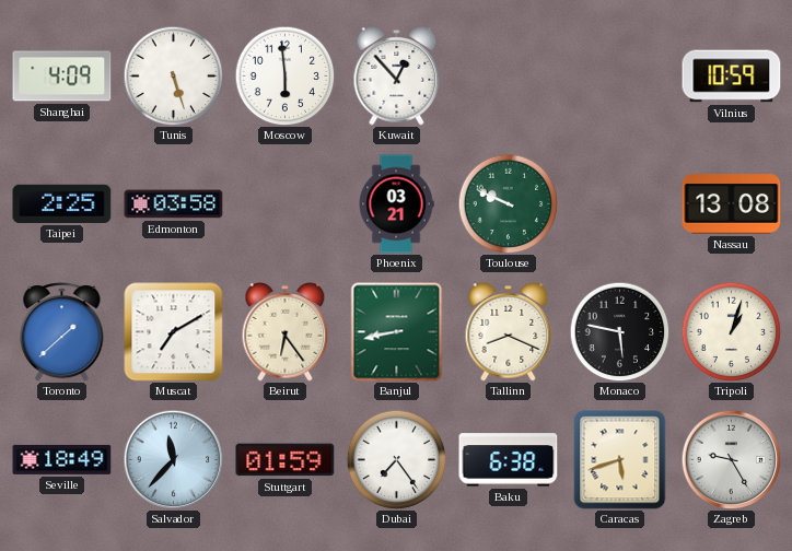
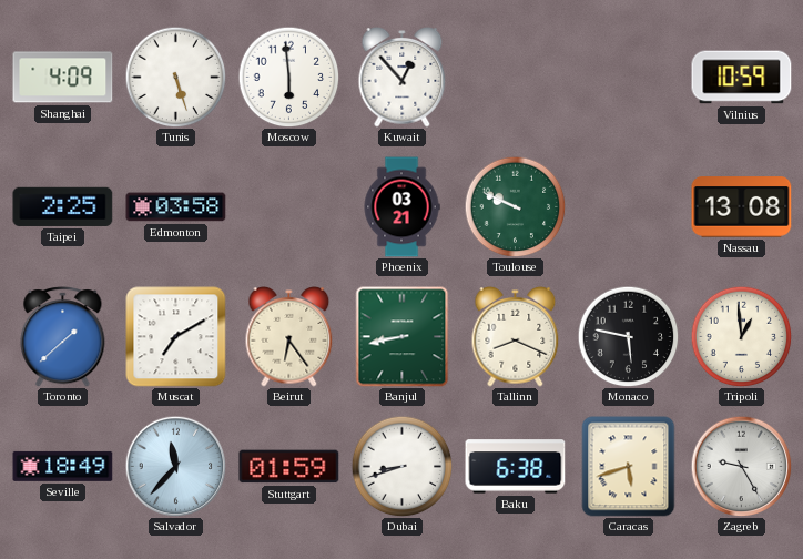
Tripoli: 1:03 -> 12:59 (741, 336)
Dubai: 7:24 -> 8:42 (402, 466)
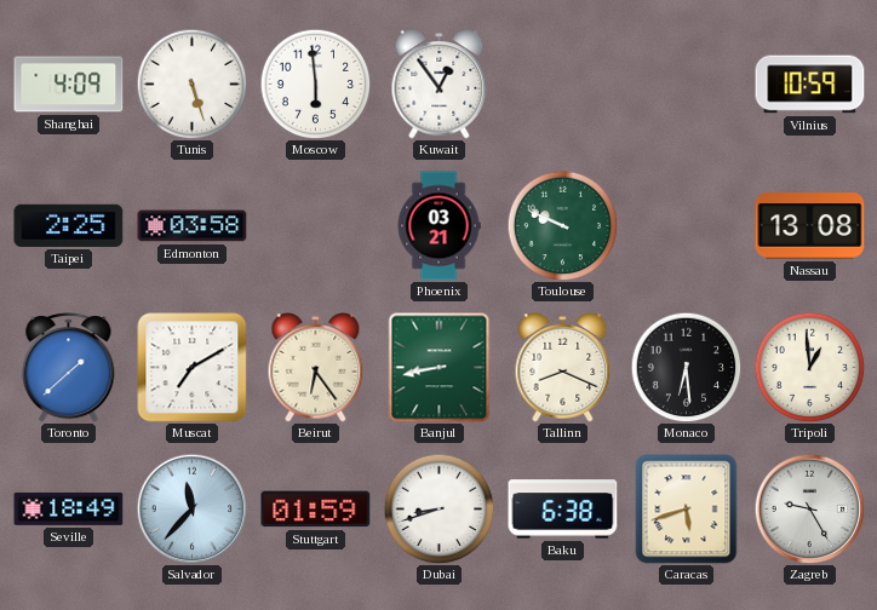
Kuwait: 12:53 -> 12:54 (440, 85)
Monaco: 5:47 -> 6:29 (686, 367)
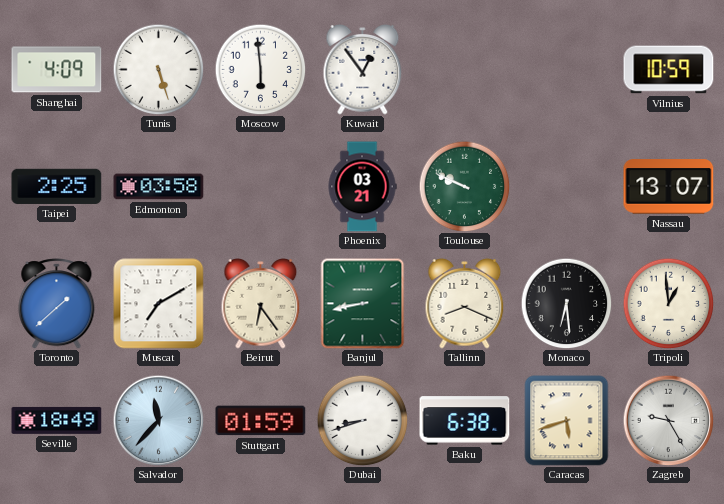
Nassau: 13:08 -> 13:07 (669, 187)
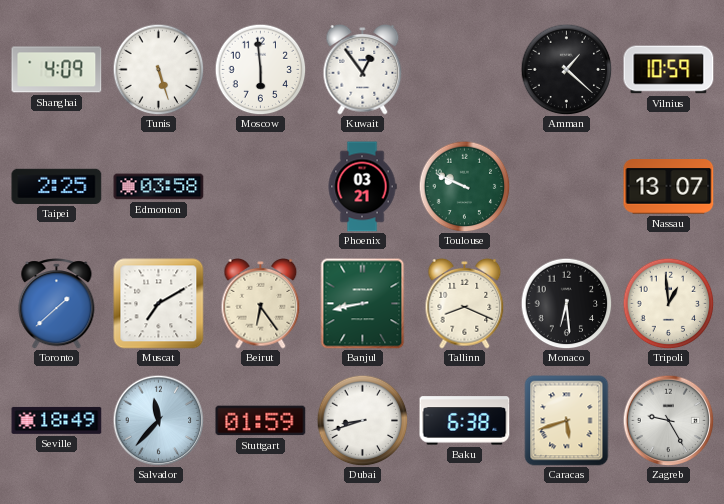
Amman: none -> 1:22 (566, 69)
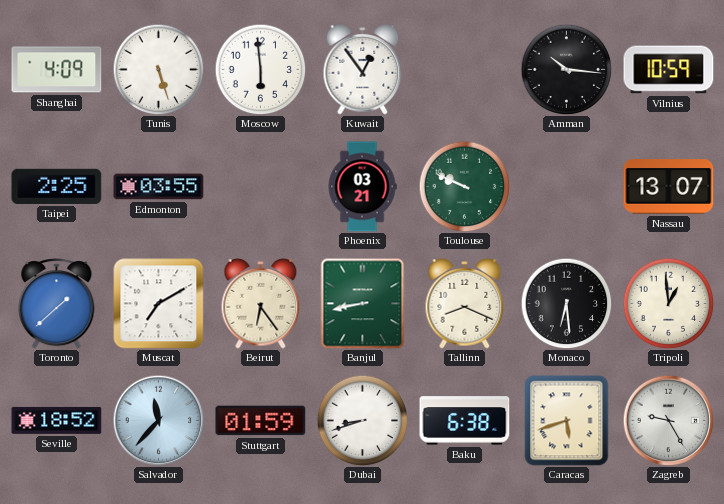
Amman: 1:22 -> 10:16 (566, 69)
Edmonton: 03:58 -> 03:55 (159, 187)
Seville: 18:49 -> 18:52 (57, 420)
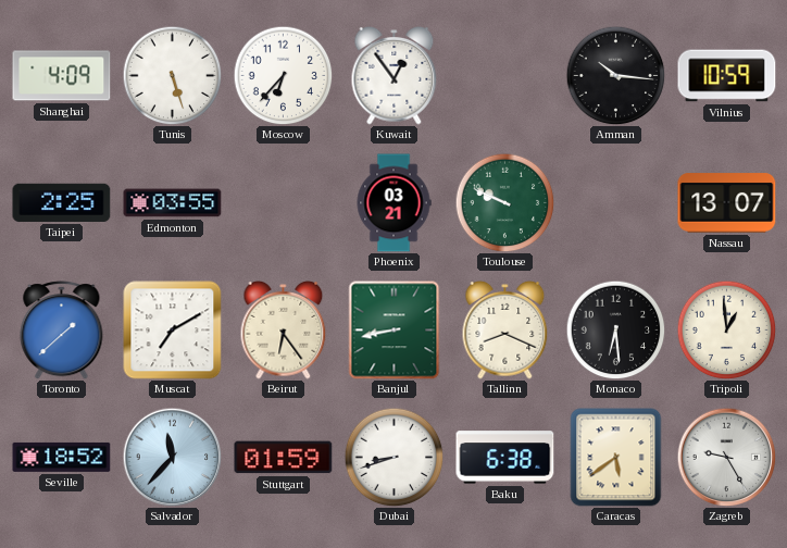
Moscow: 5:59 -> 6:37 (283, 75)
Caracas: 5:42 -> 5:39 (616, 458)
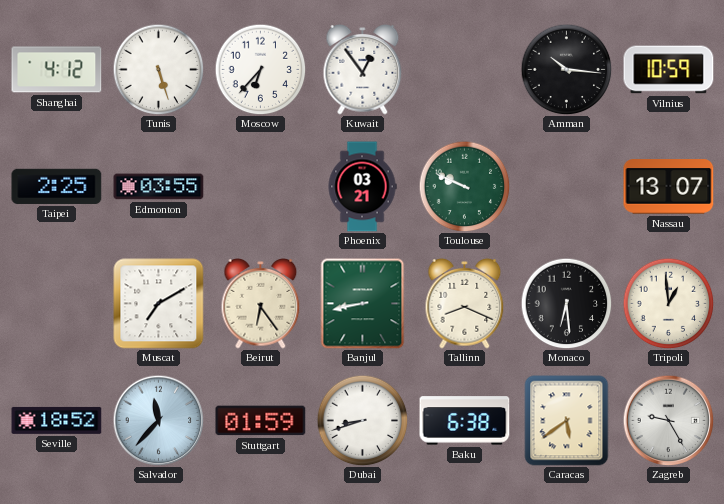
Shanghai: 4:09 -> 4:12 (57, 70)
Toronto: 1:38 -> none (62, 331)
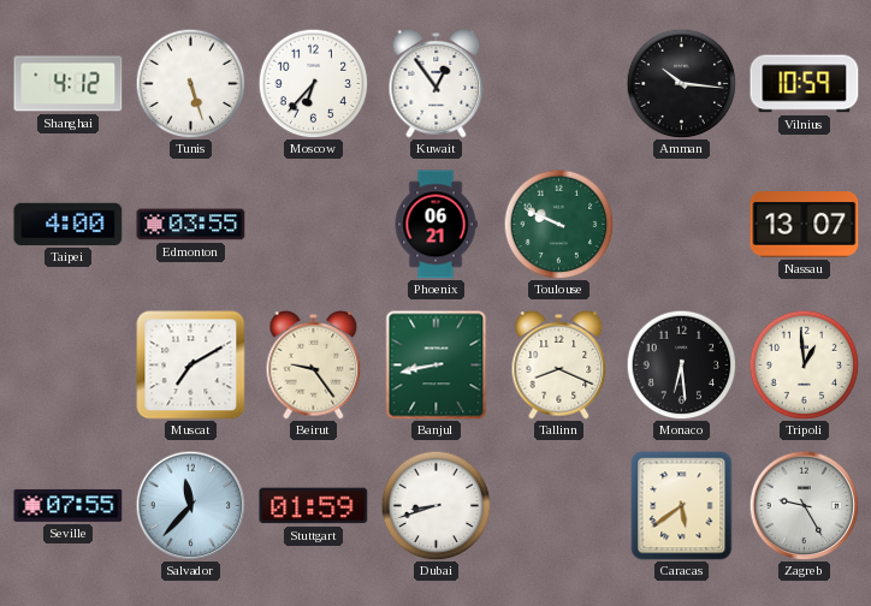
Taipei: 2:25 -> 4:00 (69, 224)
Phoenix: 03:21 -> 06:21 (435, 225)
Beirut: 6:24 -> 9:24 (314, 366)
Seville: 18:52 -> 07:55 (69, 505)
Baku: 6:38 -> none (465, 421)
